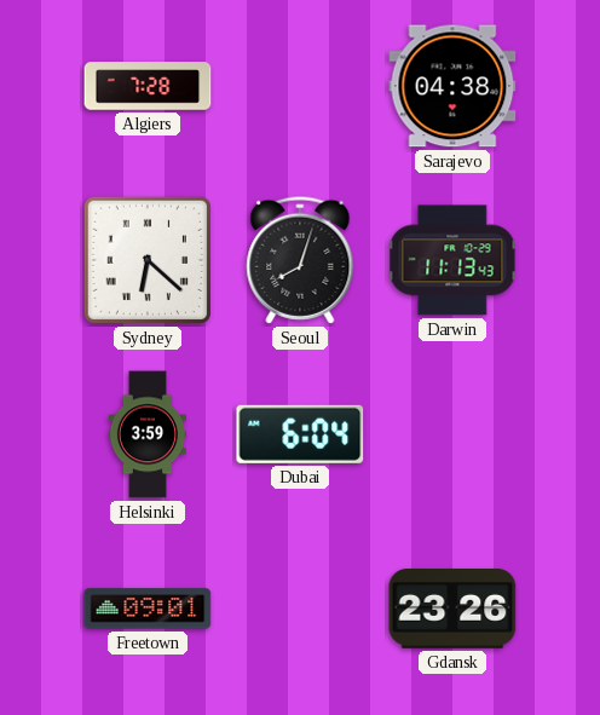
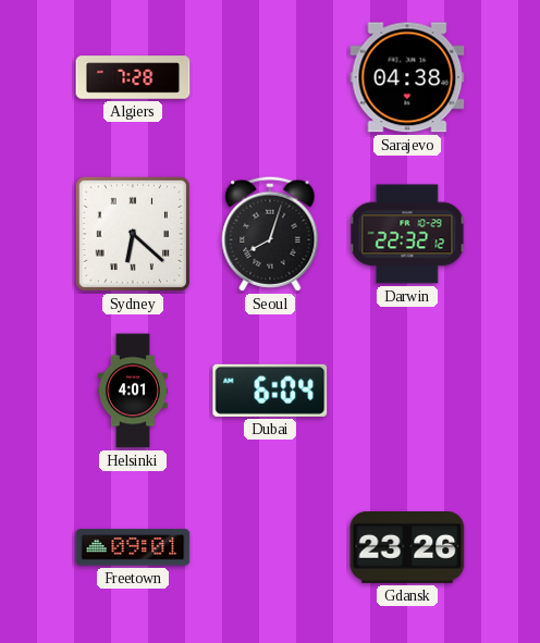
Darwin: 11:13 -> 22:32 (407, 234)
Helsinki: 3:59 -> 4:01 (133, 391)
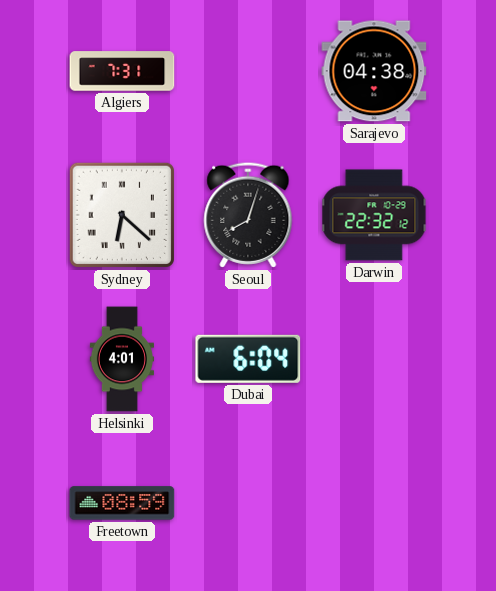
Algiers: 7:28 -> 7:31 (122, 71)
Freetown: 09:01 -> 08:59 (122, 503)
Gdansk: 23:26 -> none (407, 548)
